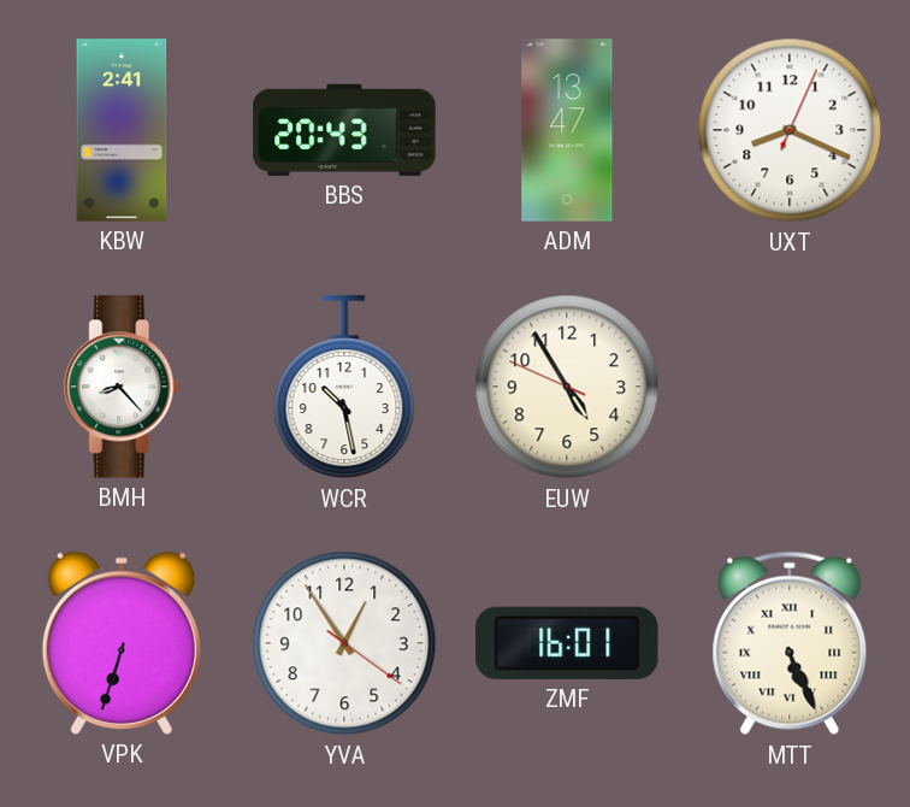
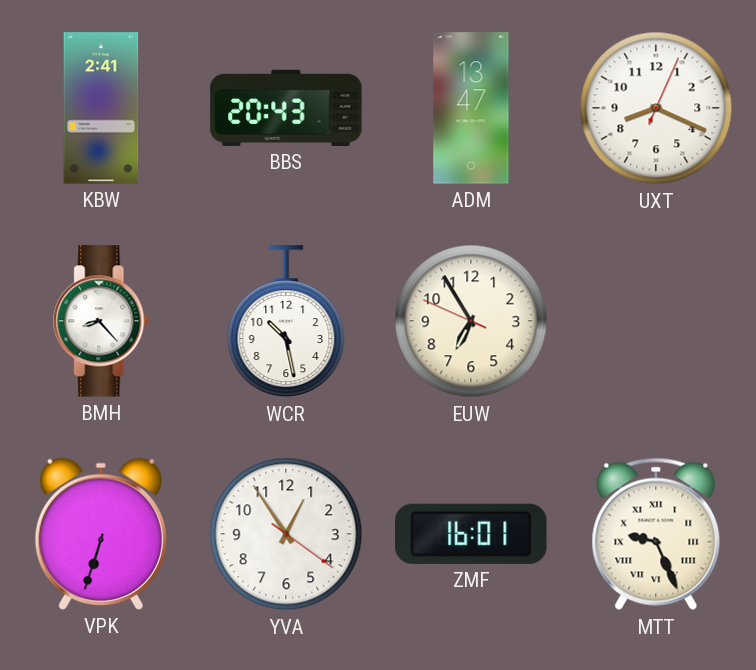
EUW: 4:54 -> 6:54 (471, 321)
MTT: 5:26 -> 9:26 (656, 534)
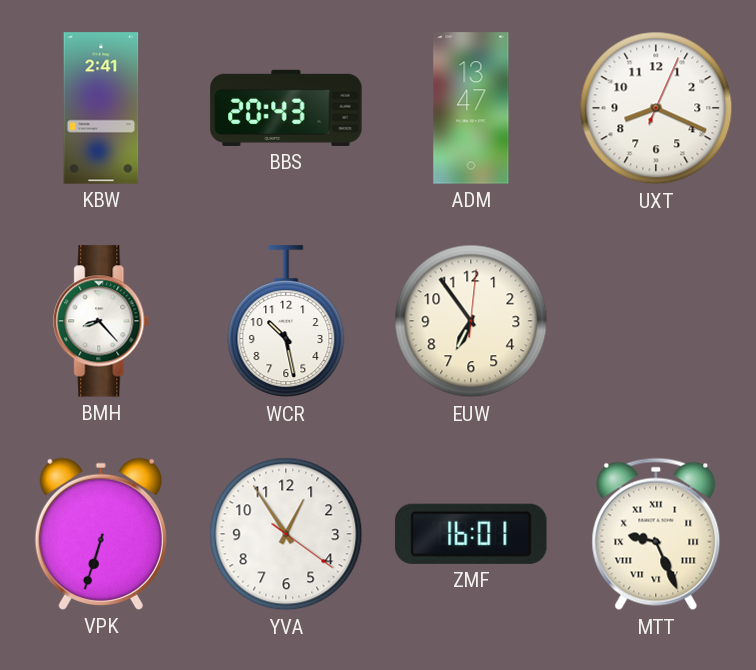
EUW: 6:54:49 -> 6:54:01 (471, 321)
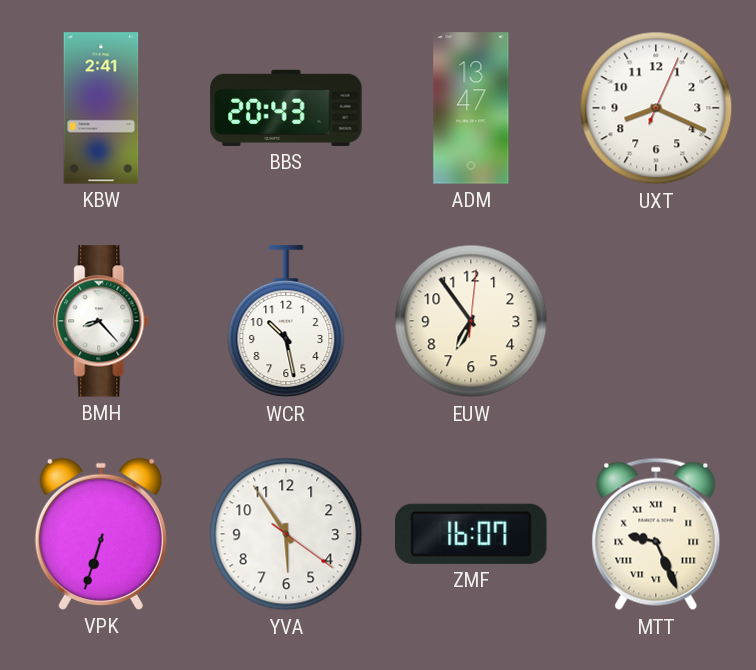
YVA: 12:54 -> 5:54 (286, 534)
ZMF: 16:01 -> 16:07 (471, 534)
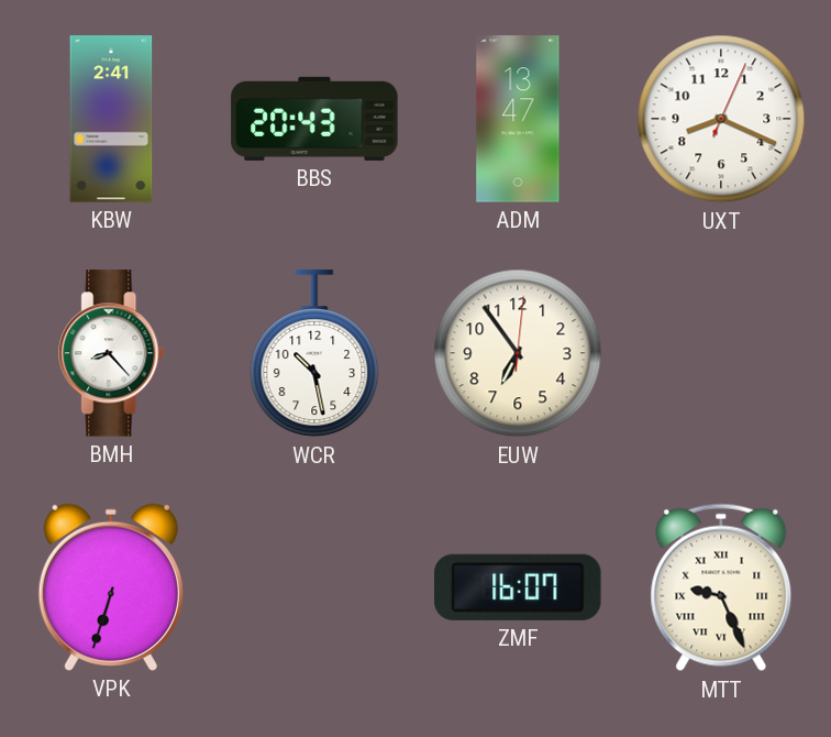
YVA: 5:54 -> none (286, 534)
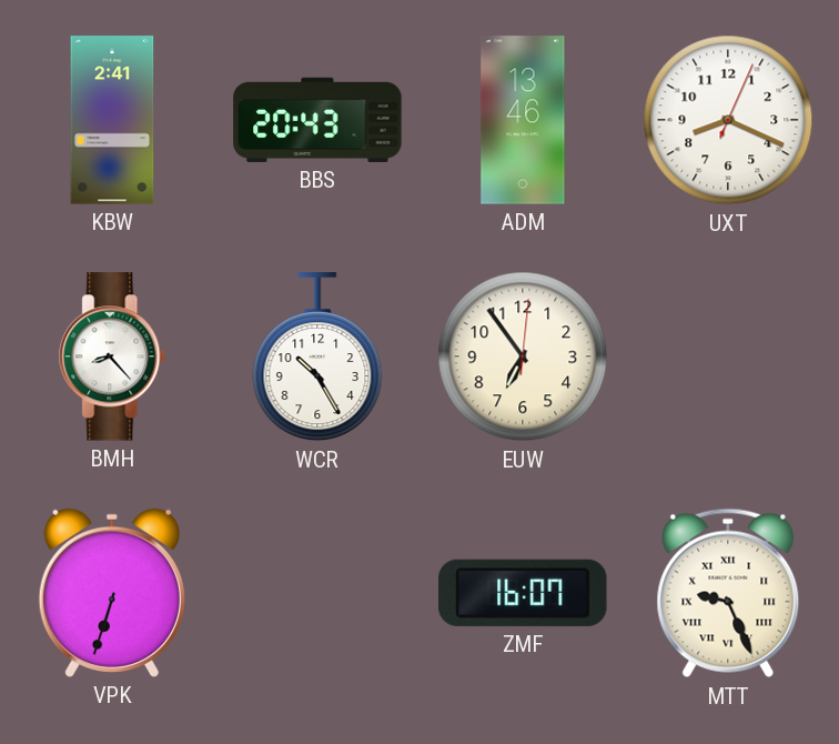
ADM: 13:47 -> 13:46 (523, 120)
WCR: 10:28 -> 10:25 (317, 358)
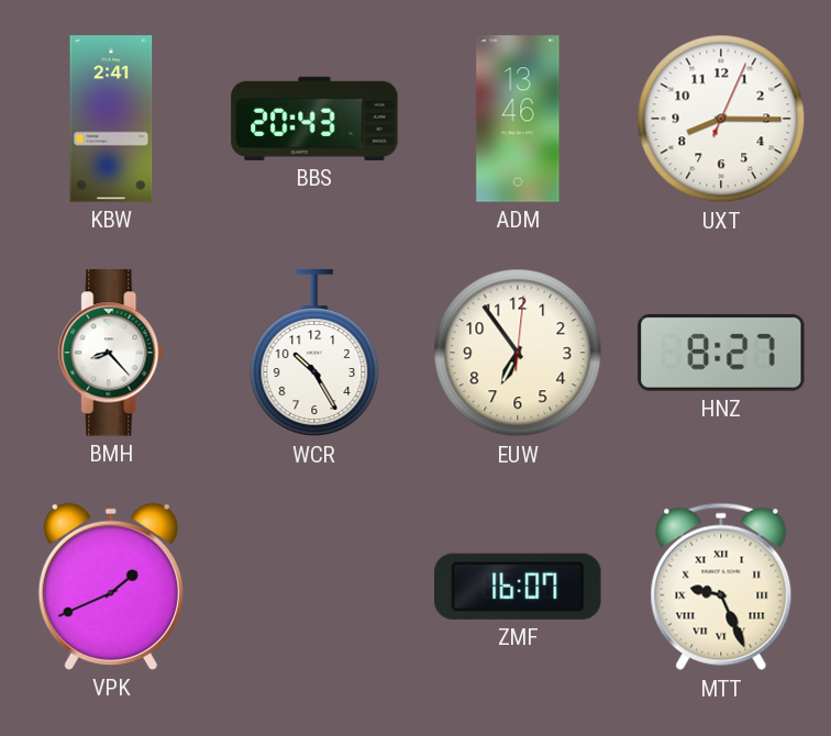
UXT: 8:19 -> 8:15 (721, 119)
HNZ: none -> 8:27 (721, 353)
VPK: 6:33 -> 1:41 (111, 587)
